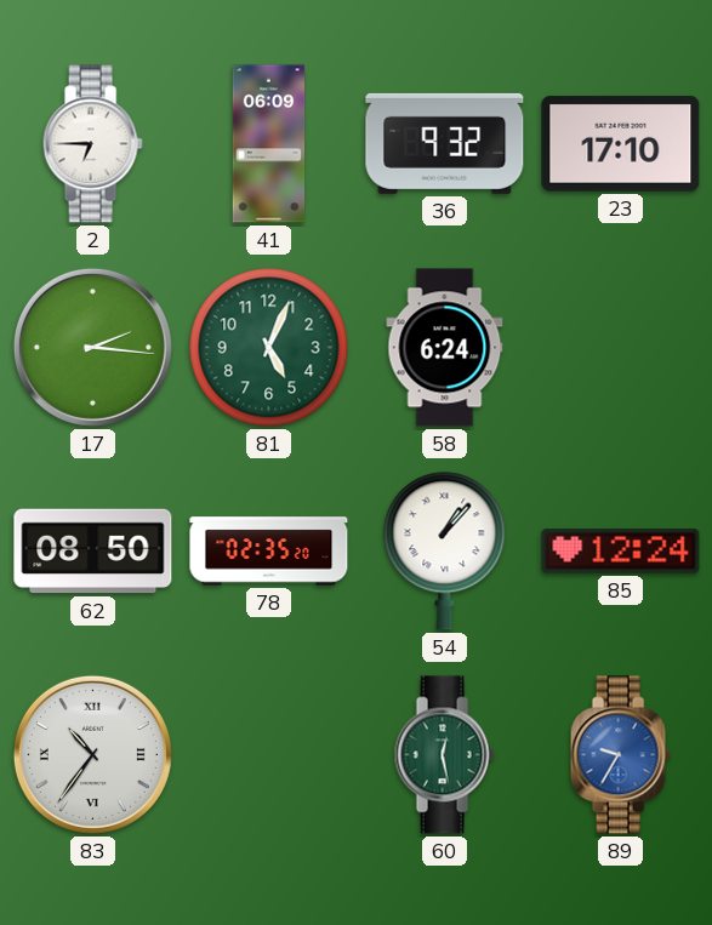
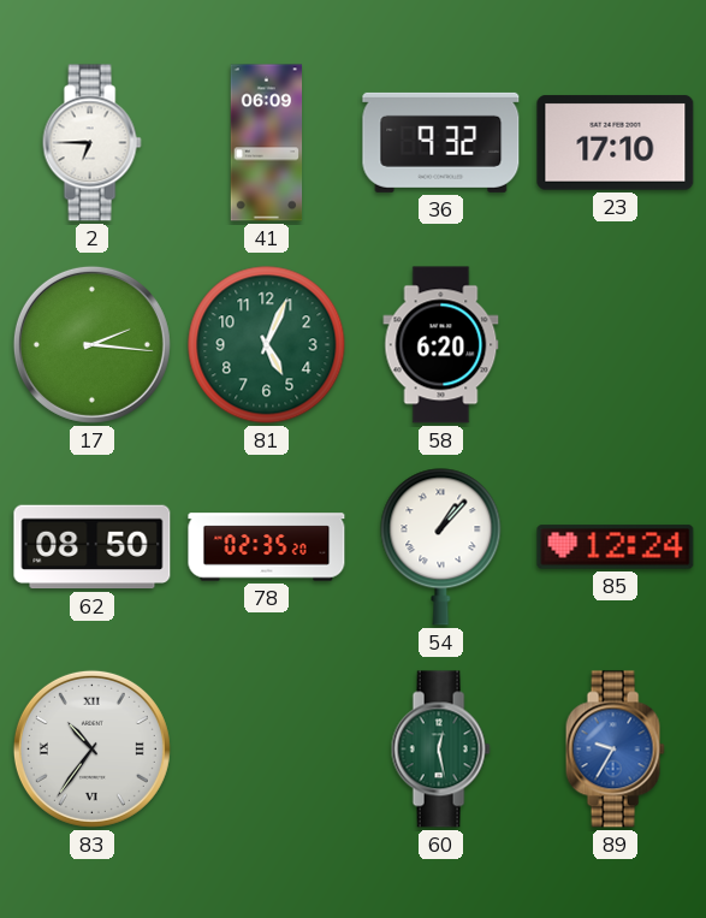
58: 6:24 -> 6:20 (441, 345)
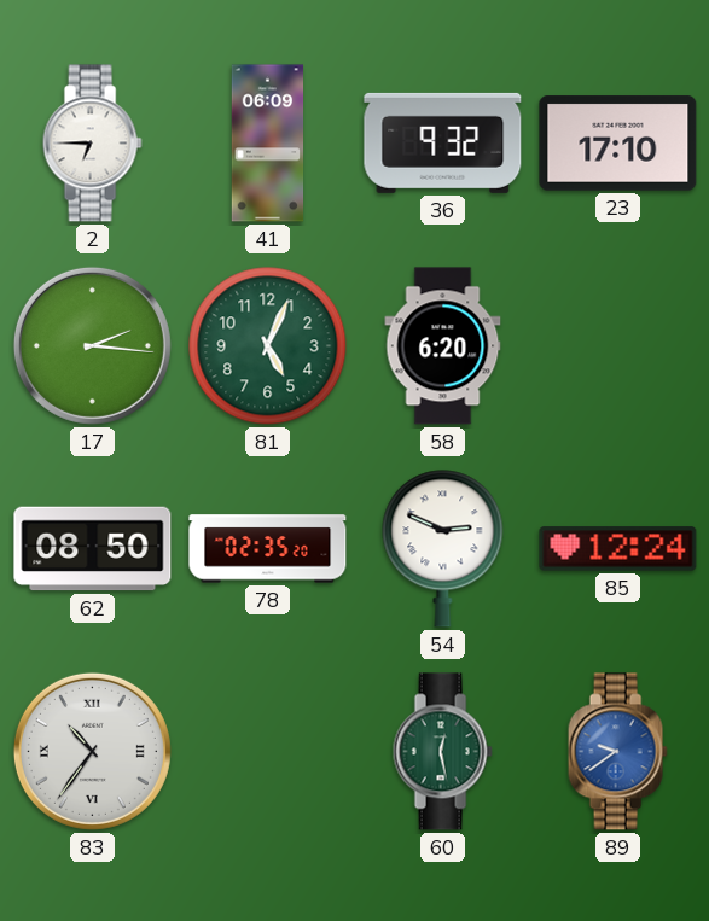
54: 1:07 -> 2:49 (443, 549)
89: 9:35 -> 9:39 (617, 752)
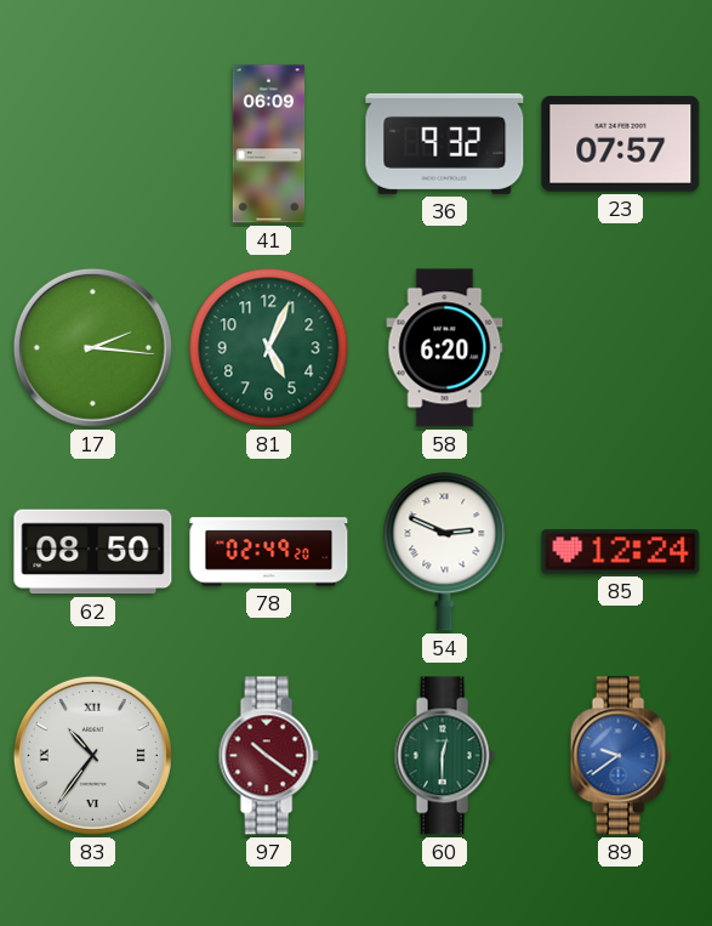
2: 6:45 -> none (92, 144)
23: 17:10 -> 07:57 (621, 144)
78: 02:35 -> 02:49 (269, 552)
97: none -> 10:21 (268, 756)
60: 12:28 -> 12:30 (444, 756)
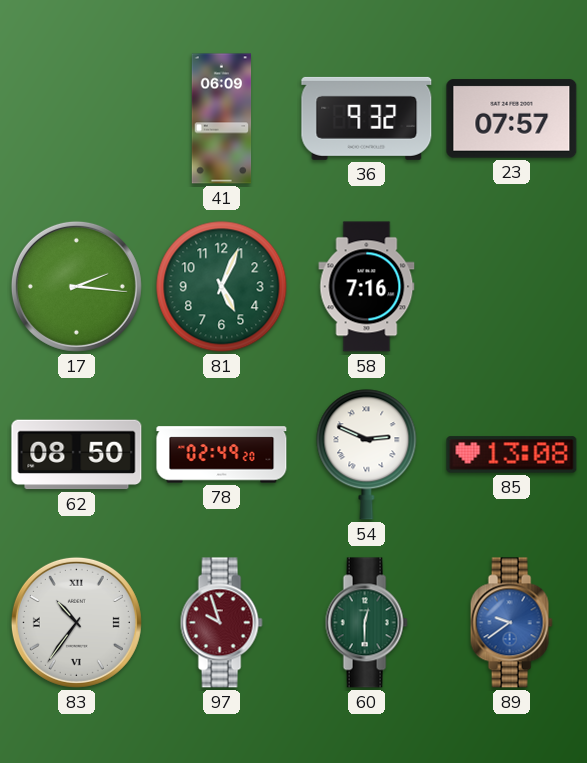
58: 6:20 -> 7:16 (367, 287)
85: 12:24 -> 13:08 (512, 455)
97: 10:21 -> 9:57 (221, 623)
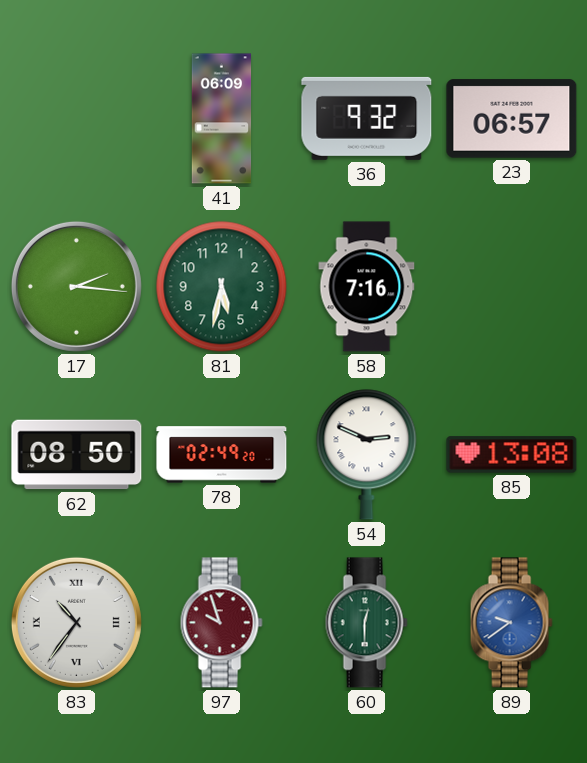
23: 07:57 -> 06:57 (512, 119)
81: 5:04 -> 5:32 (222, 287)
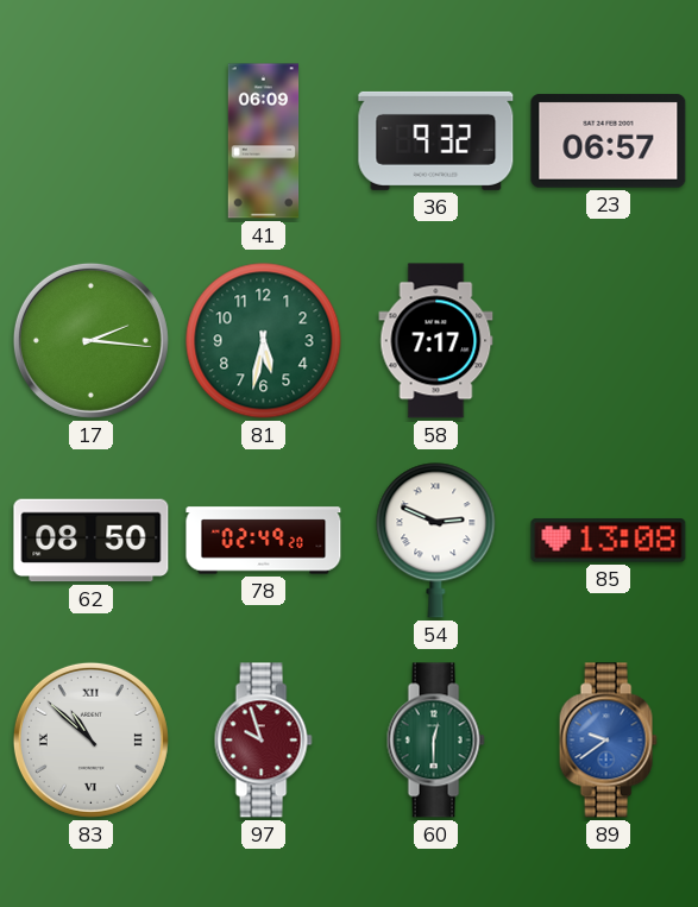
58: 7:16 -> 7:17 (436, 341)
83: 10:36 -> 10:52 (90, 739)
